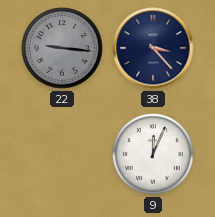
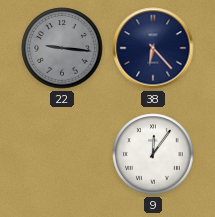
38: 3:23 -> 6:23 (153, 48)
9: 12:04 -> 12:06 (153, 154)
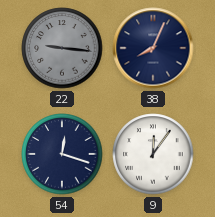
38: 6:23 -> 8:04 (153, 48)
54: none -> 12:18 (62, 154)
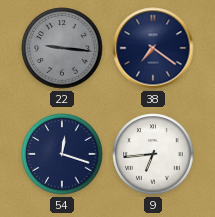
38: 8:04 -> 7:21 (153, 48)
9: 12:06 -> 6:44 (153, 154)
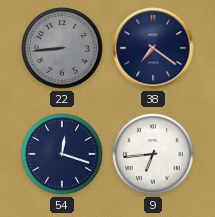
22: 9:16 -> 8:44 (62, 48)
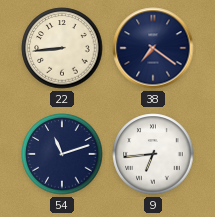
22 dial: grey -> cream (62, 48)
54: 12:18 -> 11:12 (62, 154)
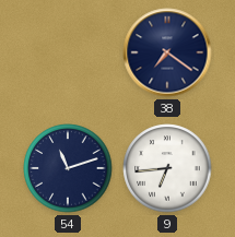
22: 8:44 -> none (62, 48)
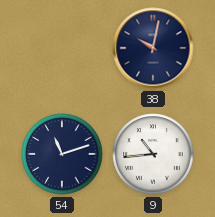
38: 7:21 -> 10:02 (153, 48)
9: 6:44 -> 10:44 (153, 154)
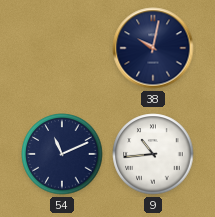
54: 11:12 -> 11:11 (62, 154)
